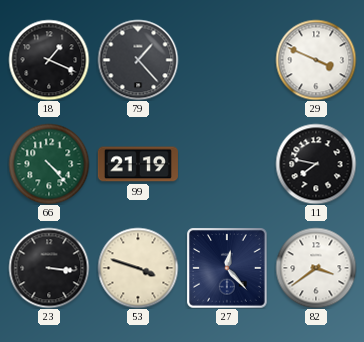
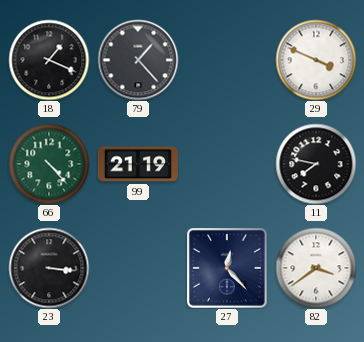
53: 3:48 -> none (138, 268)
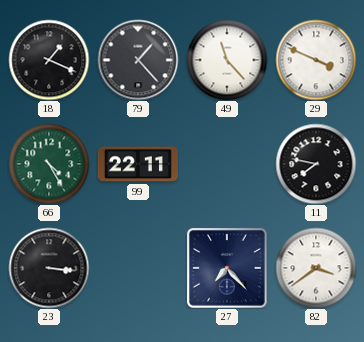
49: none -> 11:23 (227, 60)
66: 4:23 -> 4:25 (49, 164)
99: 21:19 -> 22:11 (138, 164)
27: 12:23 -> 7:23 (227, 268)
